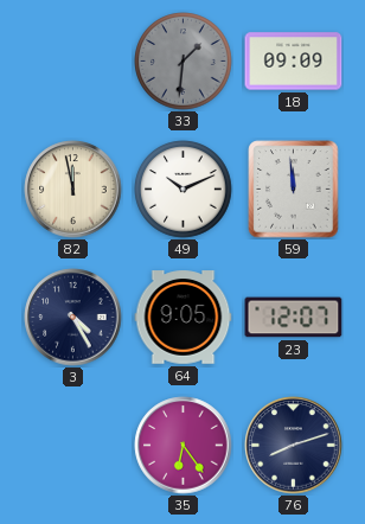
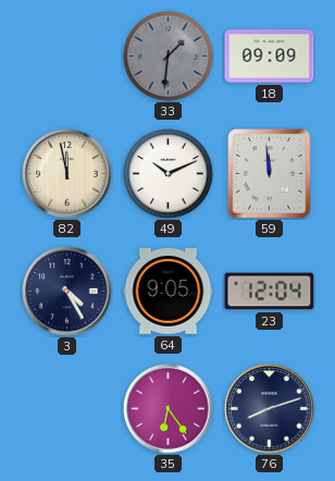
23: 12:07 -> 12:04 (270, 292)
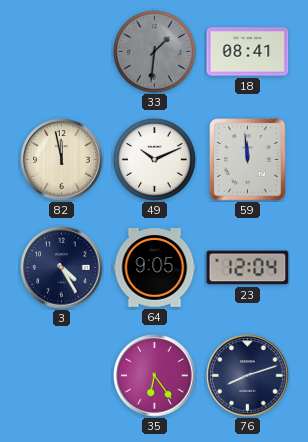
18: 09:09 -> 08:41 (248, 52)
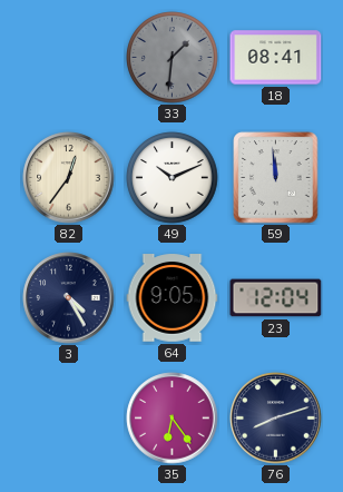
82: 11:58 -> 12:36 (69, 178)
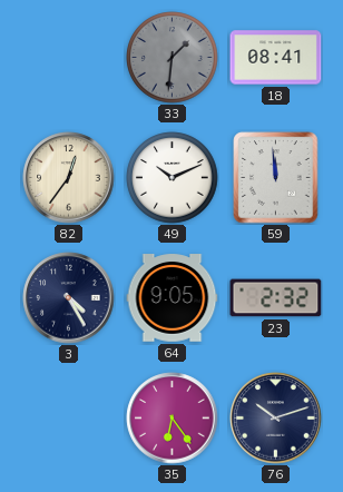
23: 12:04 -> 2:32 (276, 298)
76: 8:12 -> 10:12 (276, 419)
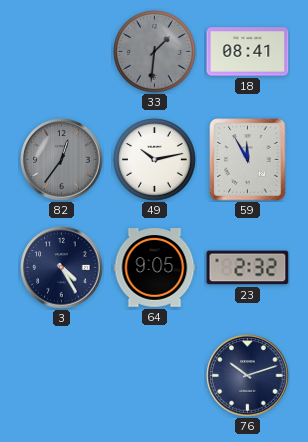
82 dial: cream -> grey (62, 160)
49: 10:11 -> 10:13 (155, 160)
59: 11:59 -> 11:55 (248, 160)
35: 6:24 -> none (173, 419)
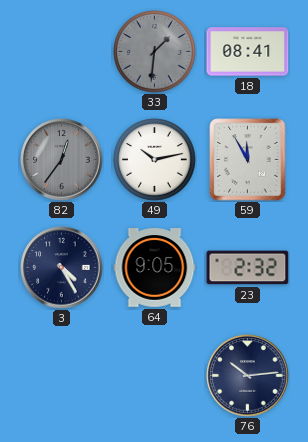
76: 10:12 -> 10:14 (248, 376)
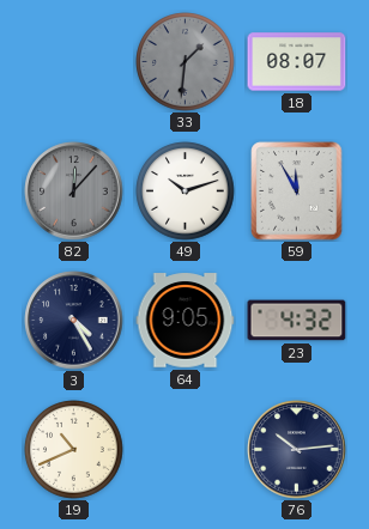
18: 08:41 -> 08:07 (297, 62)
82: 12:36 -> 12:07 (74, 191)
49: 10:13 -> 10:12 (186, 191)
23: 2:32 -> 4:32 (297, 321)
19: none -> 10:41 (74, 450)
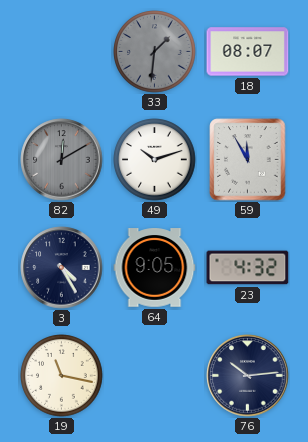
82: 12:07 -> 12:10 (62, 160)
19: 10:41 -> 11:17 (62, 376)
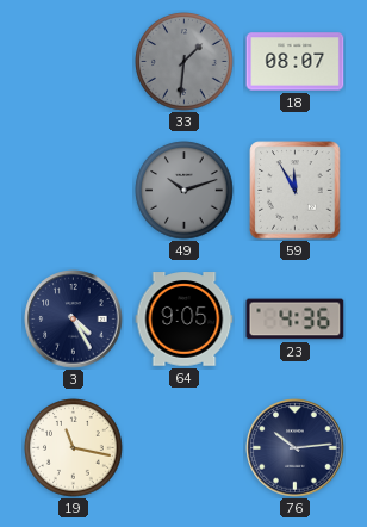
82: 12:10 -> none (62, 160)
49 dial: white -> grey (185, 191)
23: 4:32 -> 4:36 (296, 320)
